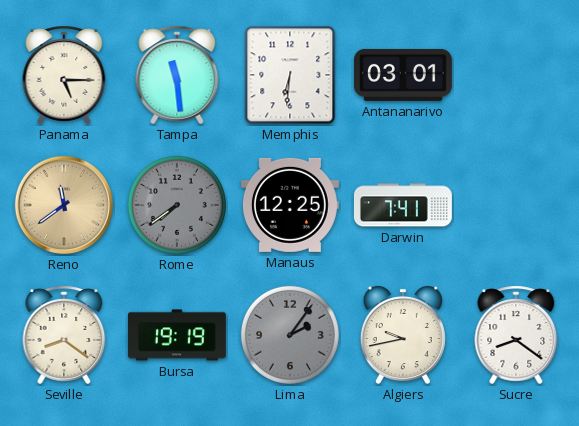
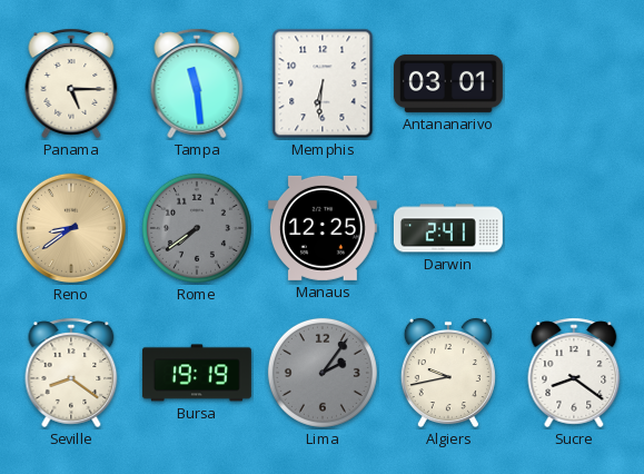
Reno: 11:39 -> 8:39 (71, 228)
Darwin: 7:41 -> 2:41 (448, 228)
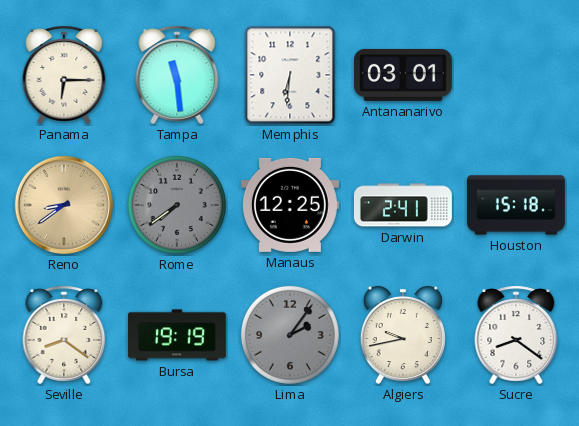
Panama: 5:15 -> 6:15 (64, 75)
Houston: none -> 15:18 (516, 205)
